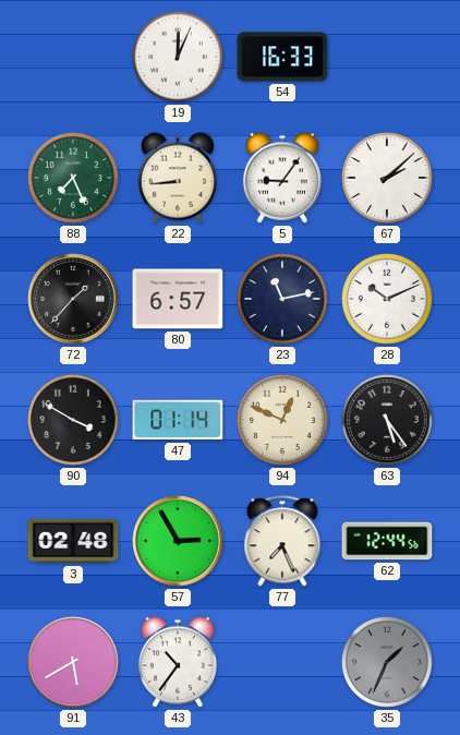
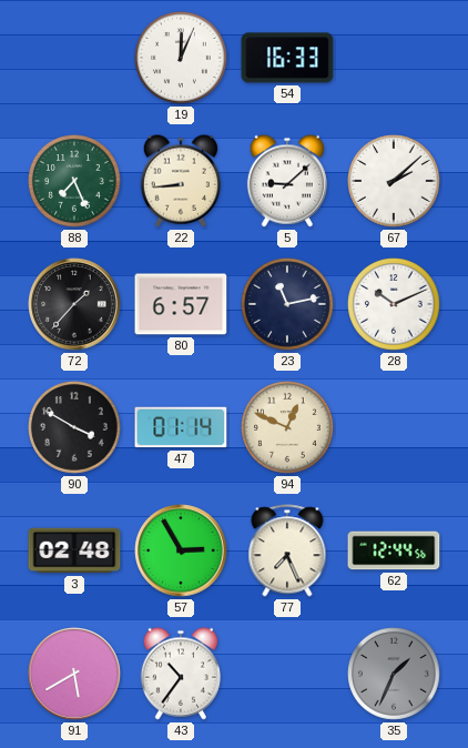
5: 9:06 -> 9:08 (286, 181)
63: 5:24 -> none (388, 421)
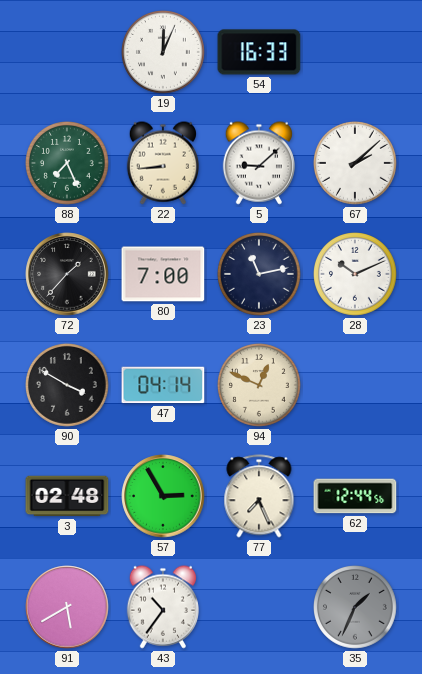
80: 6:57 -> 7:00 (163, 274)
47: 01:14 -> 04:14 (163, 385)
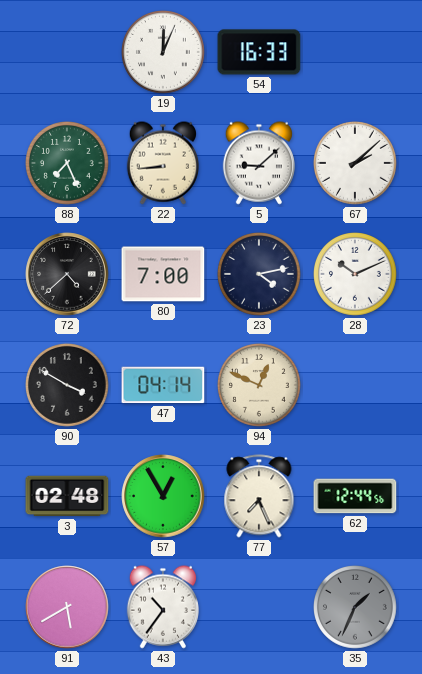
72: 1:37 -> 4:38 (67, 274)
23: 11:13 -> 4:13 (260, 275)
57: 2:55 -> 12:55 (163, 496)
